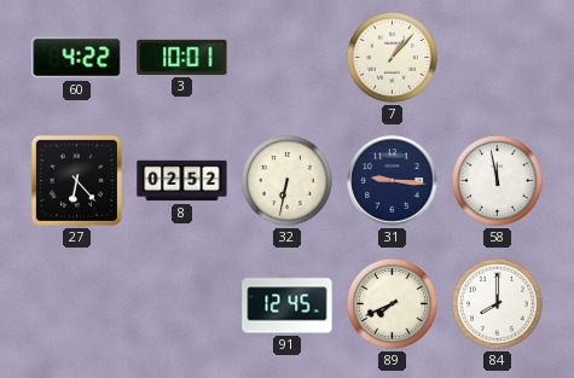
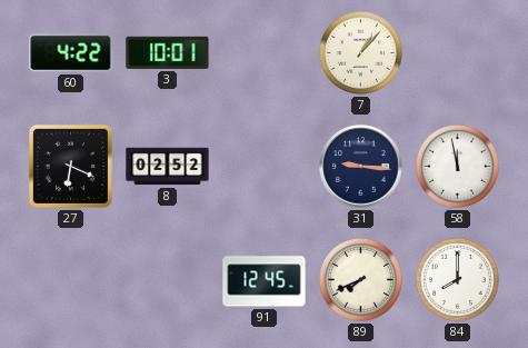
27: 6:23 -> 6:19 (70, 166)
32: 6:32 -> none (286, 180)
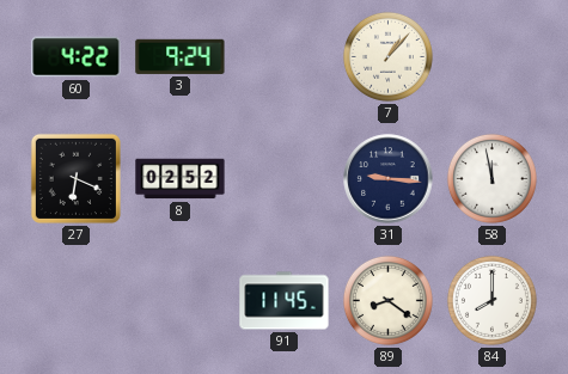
3: 10:01 -> 9:24 (181, 56)
91: 12:45 -> 11:45 (285, 301)
89: 7:41 -> 8:21 (387, 300)
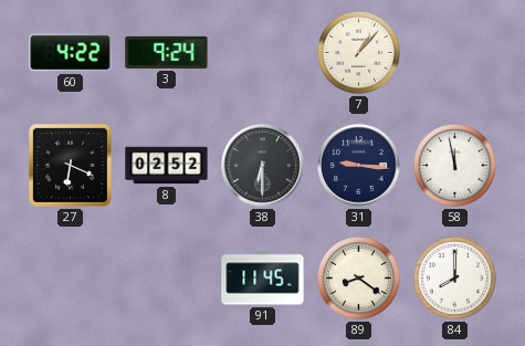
38: none -> 6:30 (263, 166)
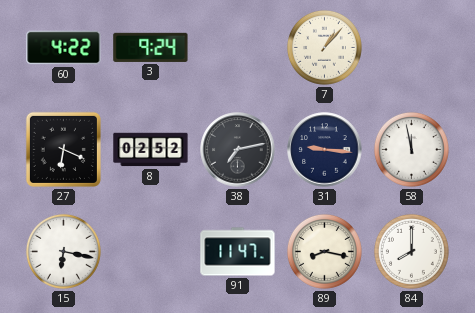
38: 6:30 -> 7:13 (238, 150)
15: none -> 6:17 (63, 251)
91: 11:45 -> 11:47 (238, 252)
89: 8:21 -> 8:17 (324, 251)
